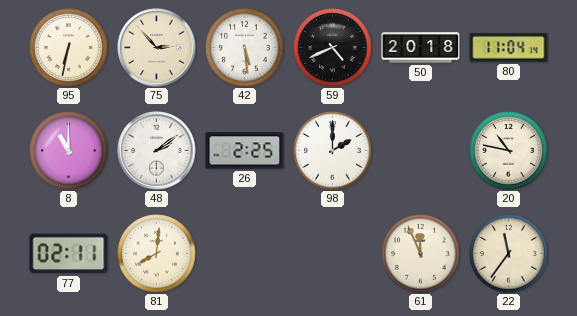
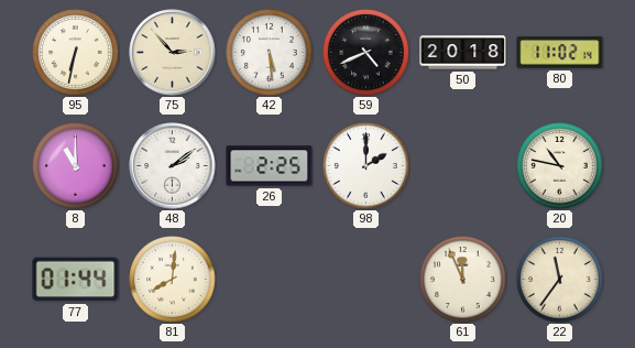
80: 11:04 -> 11:02 (560, 53)
77: 02:11 -> 01:44 (76, 280)
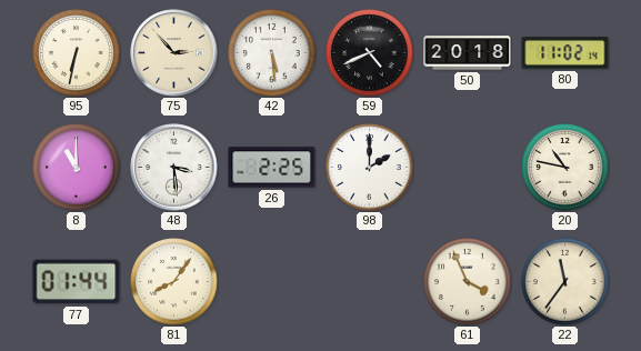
48: 2:09 -> 3:29 (174, 168)
81: 8:01 -> 8:06 (174, 282)
61: 11:56 -> 3:56 (468, 282)
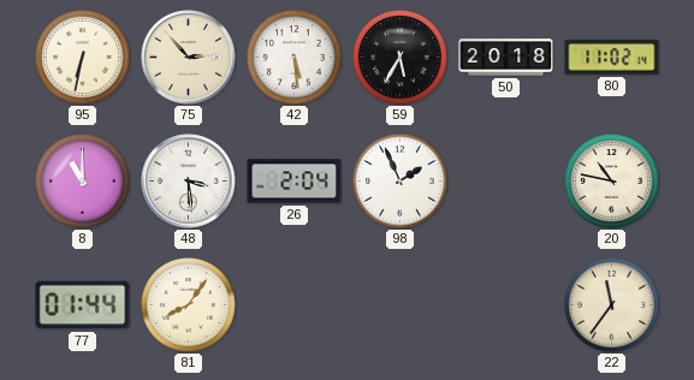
59: 4:41 -> 5:35 (401, 58)
26: 2:25 -> 2:04 (295, 182)
98: 2:00 -> 1:56 (401, 182)
61: 3:56 -> none (468, 282)
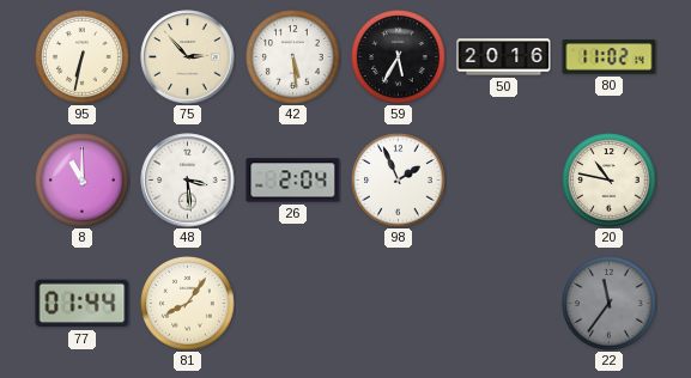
50: 20:18 -> 20:16 (504, 57)
22 dial: cream -> grey (610, 304)
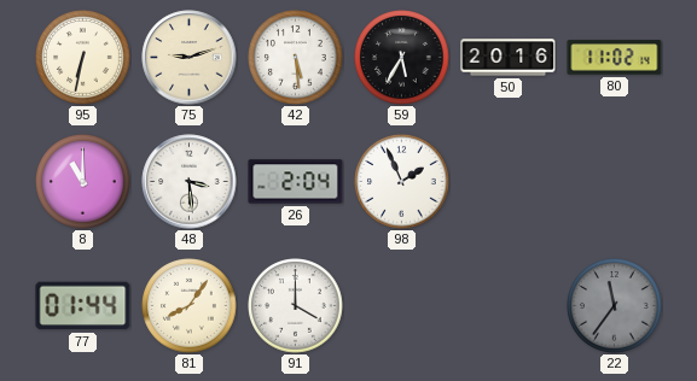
75: 2:53 -> 9:12 (190, 58)
20: 10:47 -> none (610, 181)
91: none -> 4:00 (296, 306)
